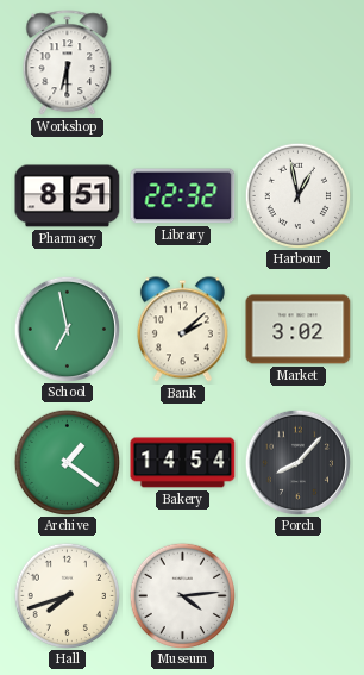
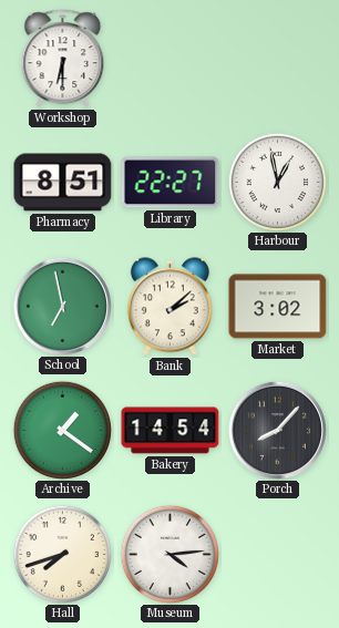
Library: 22:32 -> 22:27 (171, 183)
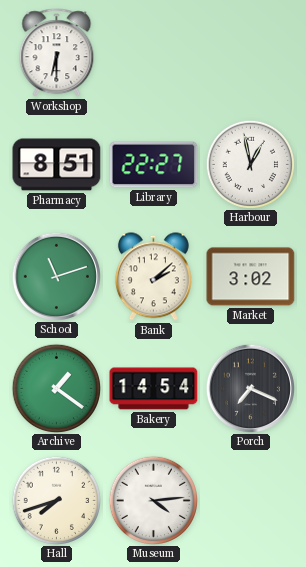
School: 6:58 -> 11:12 (56, 276)
Porch: 8:07 -> 7:19 (250, 388)
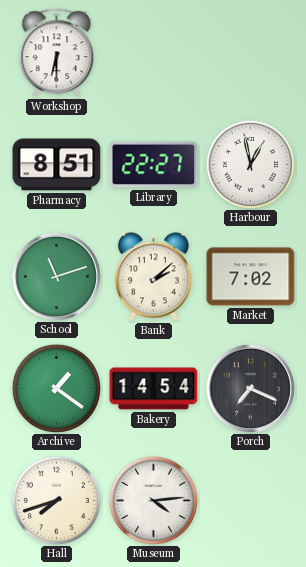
Market: 3:02 -> 7:02 (251, 277)
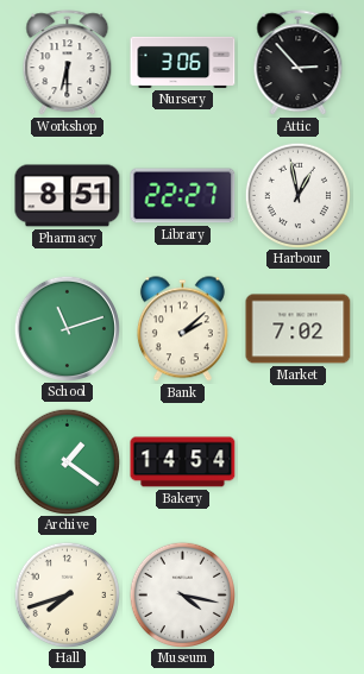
Nursery: none -> 3:06 (183, 62)
Attic: none -> 2:53 (299, 63)
Porch: 7:19 -> none (250, 388)
Museum: 4:14 -> 4:17 (182, 594)
